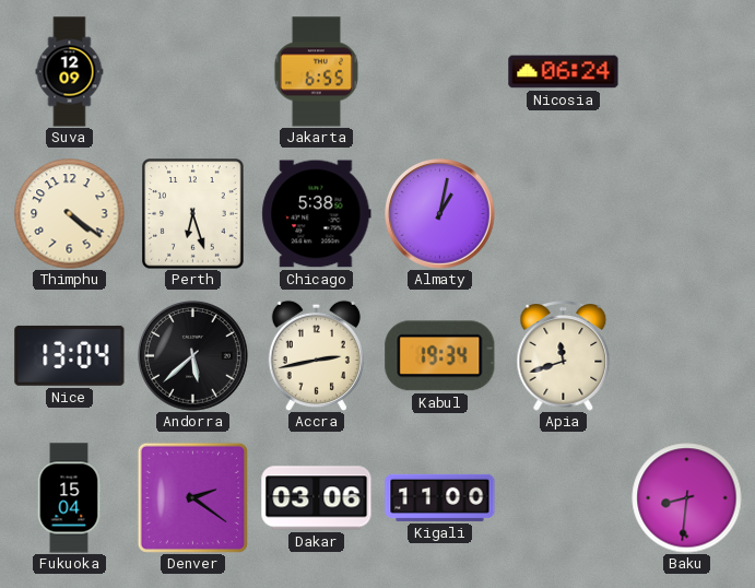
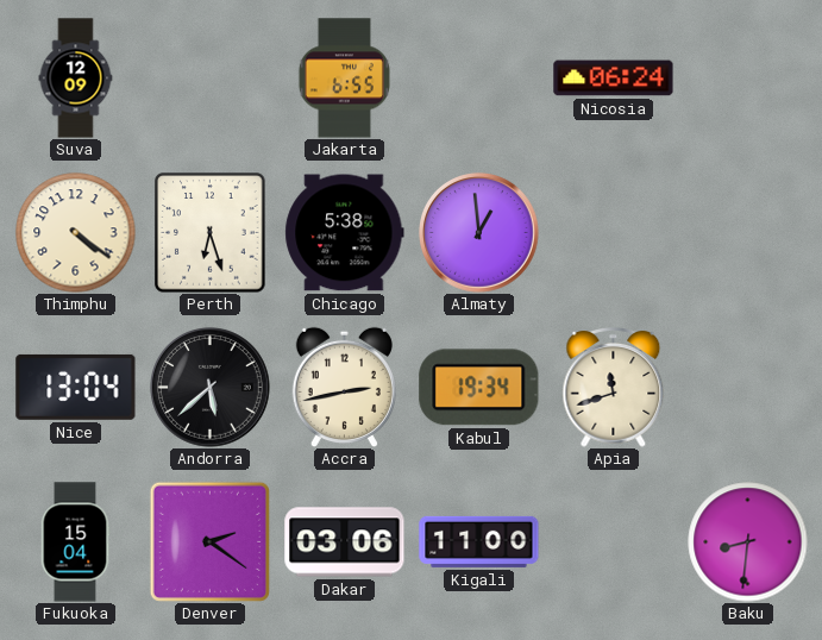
Almaty: 1:02 -> 12:59 (479, 233)
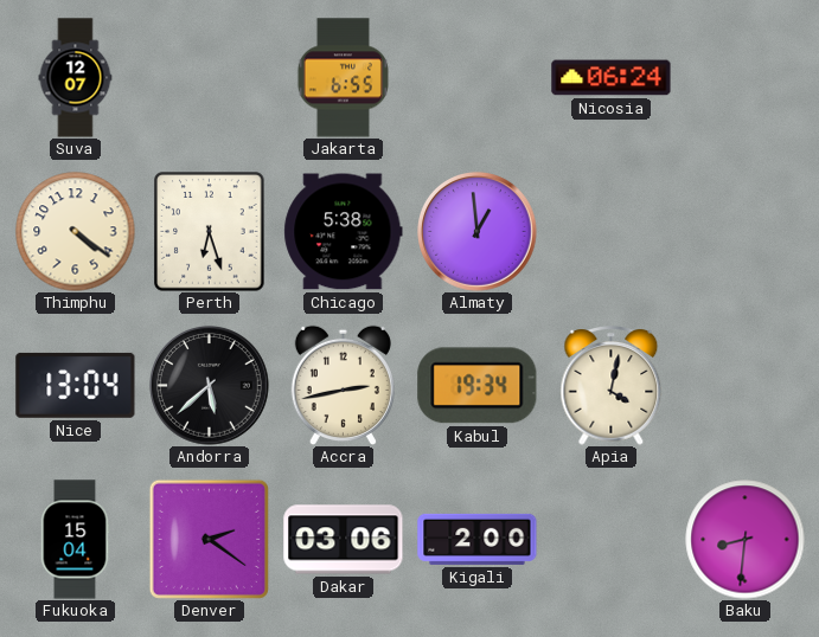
Suva: 12:09 -> 12:07 (76, 78)
Apia: 11:42 -> 4:02 (612, 386)
Kigali: 11:00 -> 2:00 (478, 539)
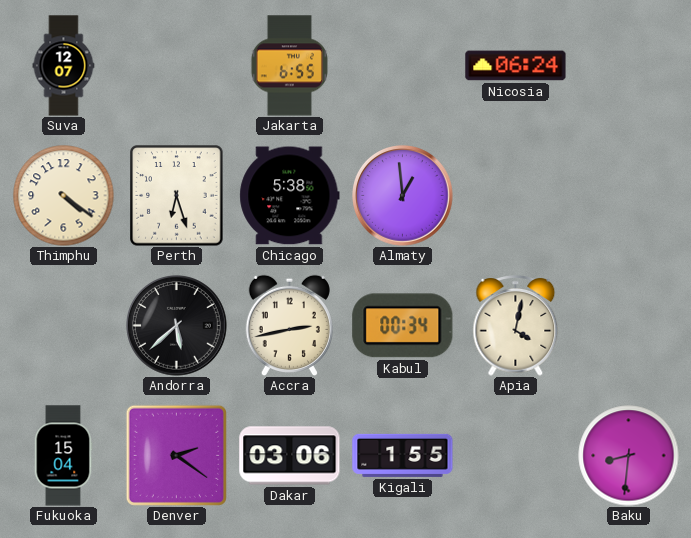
Nice: 13:04 -> none (76, 385)
Kabul: 19:34 -> 00:34 (403, 326)
Kigali: 2:00 -> 1:55 (403, 455)
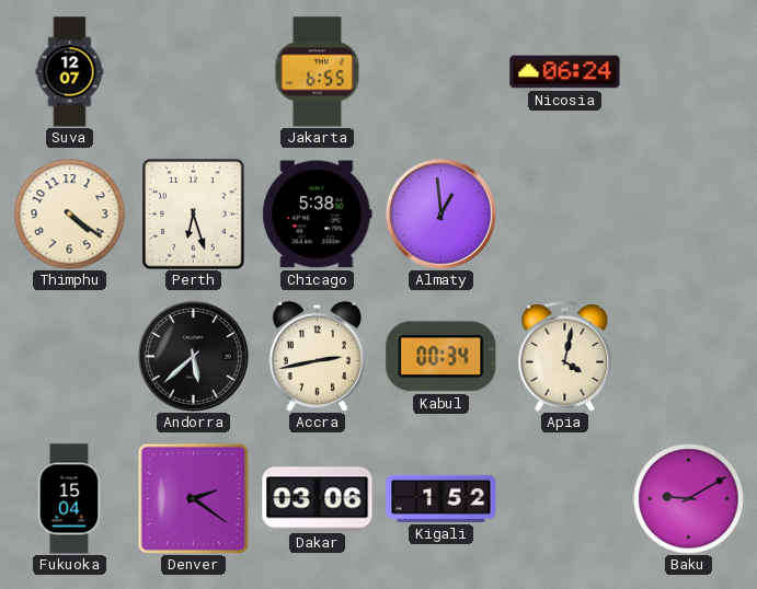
Kigali: 1:55 -> 1:52 (441, 498)
Baku: 8:31 -> 9:10 (689, 499)
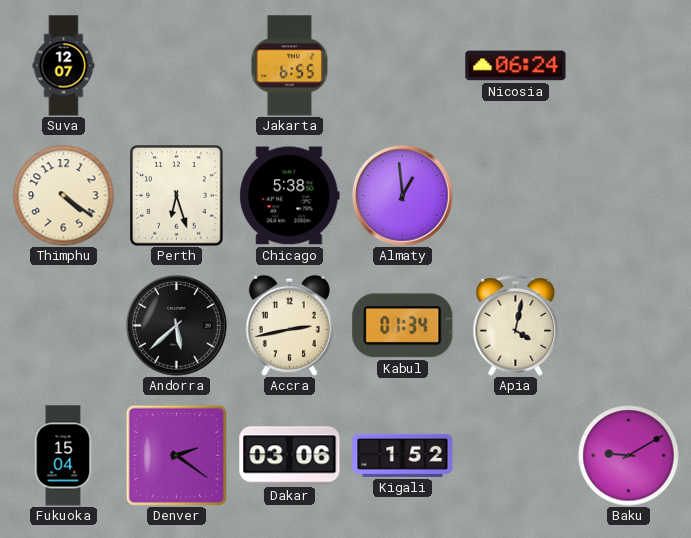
Kabul: 00:34 -> 01:34 (403, 326)
